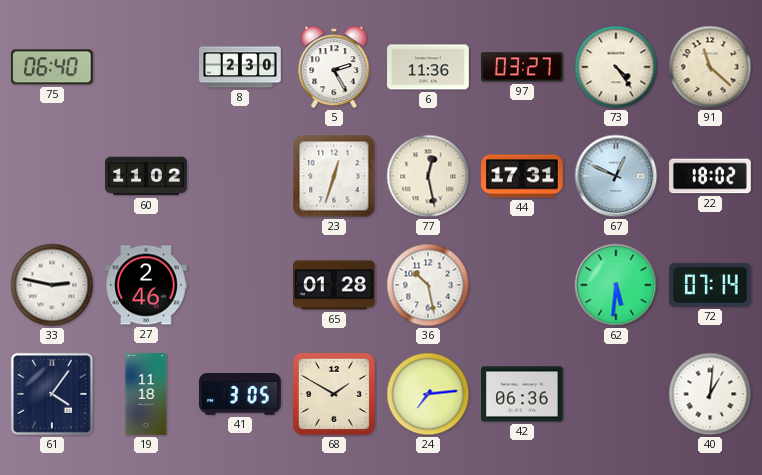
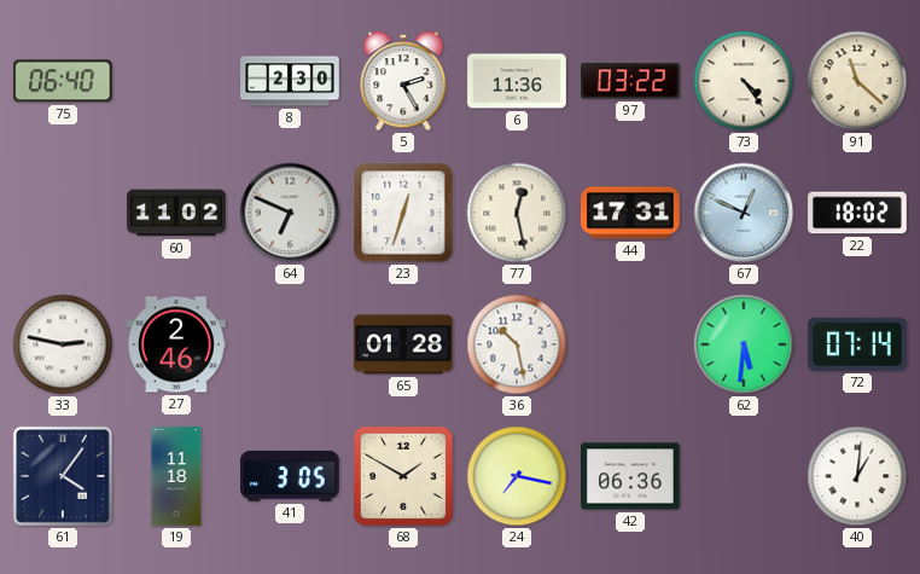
97: 03:27 -> 03:22 (631, 81)
64: none -> 6:49 (290, 213)
24: 7:14 -> 7:17 (517, 476)
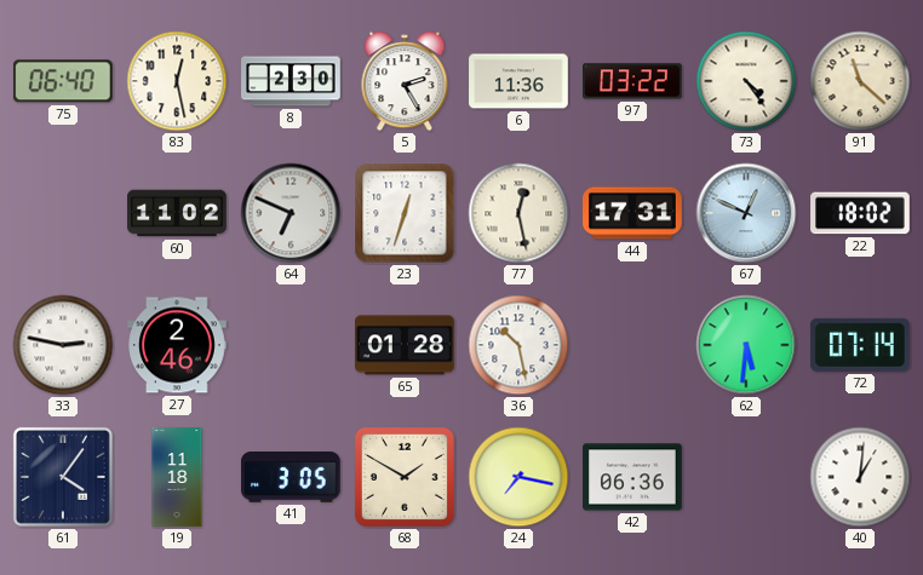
83: none -> 12:28 (177, 81)
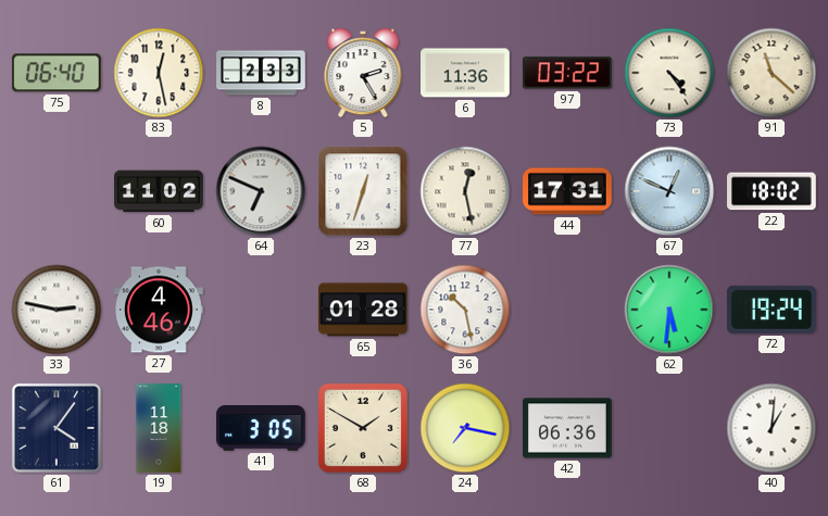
8: 2:30 -> 2:33 (261, 73)
27: 2:46 -> 4:46 (159, 310)
72: 07:14 -> 19:24 (773, 310)
